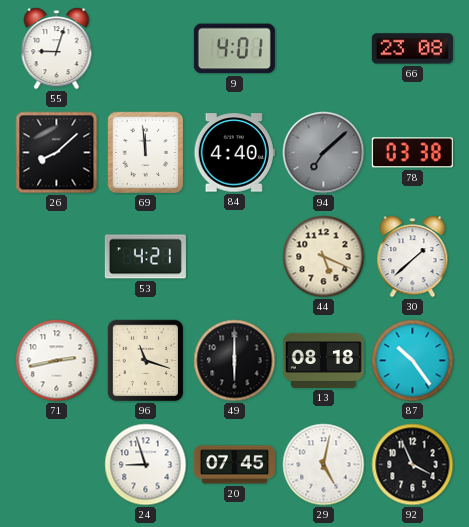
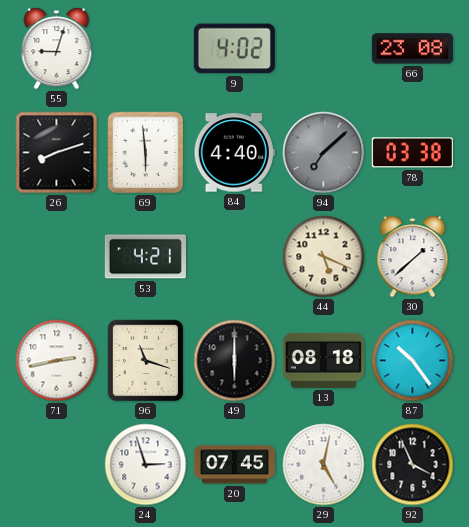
9: 4:01 -> 4:02 (234, 49)
26: 8:08 -> 8:12 (57, 153)
69: 11:59 -> 5:59 (146, 153)
24: 8:57 -> 2:57 (146, 465)
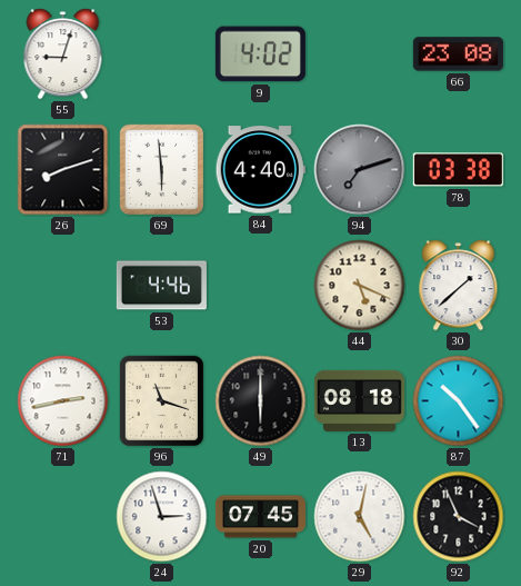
94: 7:08 -> 7:12 (360, 170)
53: 4:21 -> 4:46 (161, 286)
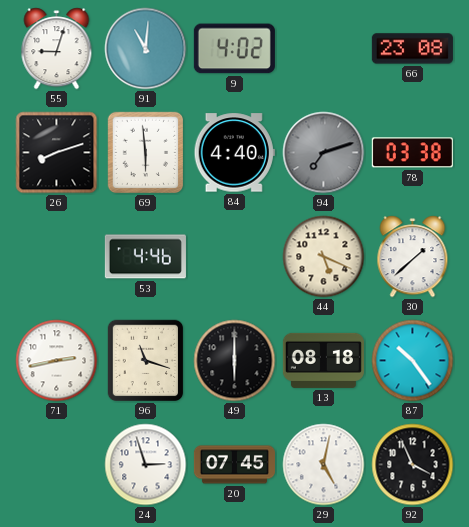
91: none -> 11:01 (146, 49)
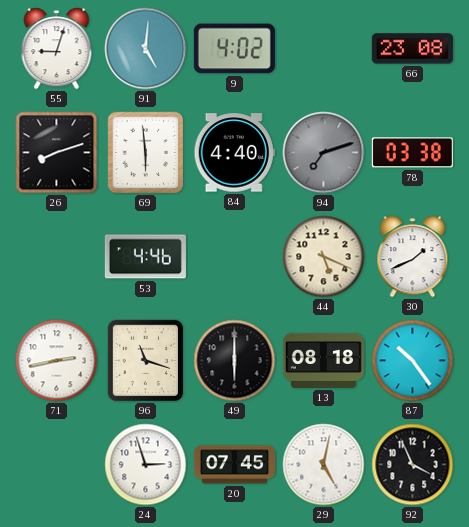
91: 11:01 -> 5:01 (146, 49)
30: 1:38 -> 1:41 (413, 257)
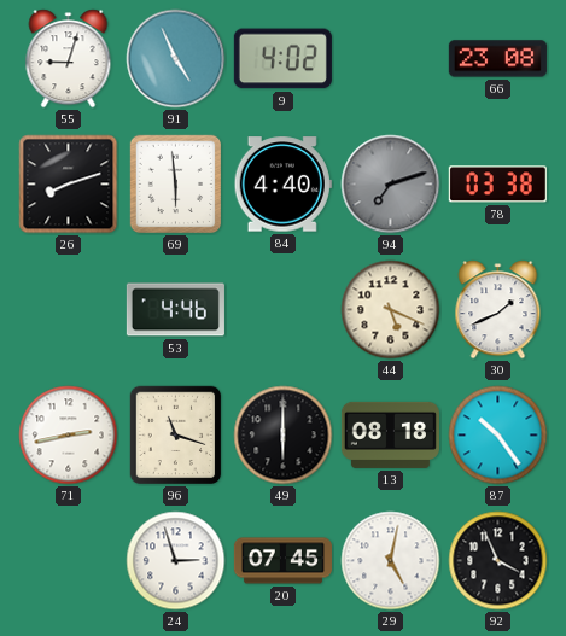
91: 5:01 -> 4:56 (176, 59)
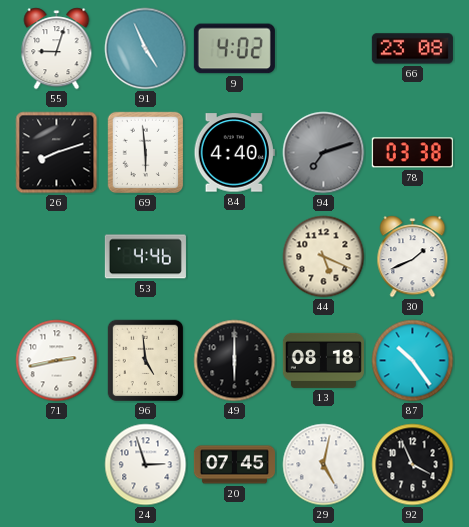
96: 11:18 -> 4:59 (146, 361)
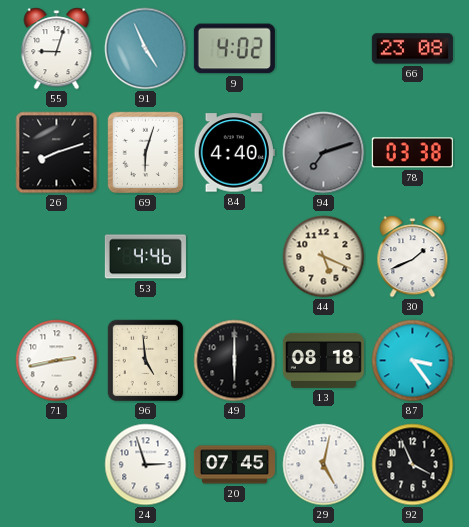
69: 5:59 -> 6:03 (146, 153)
87: 10:24 -> 3:24 (413, 361)
